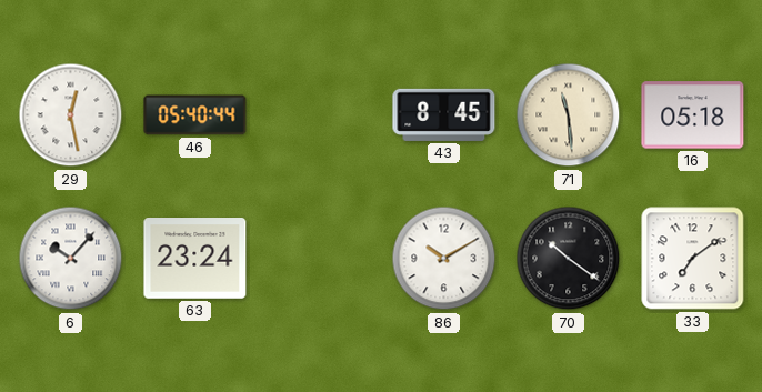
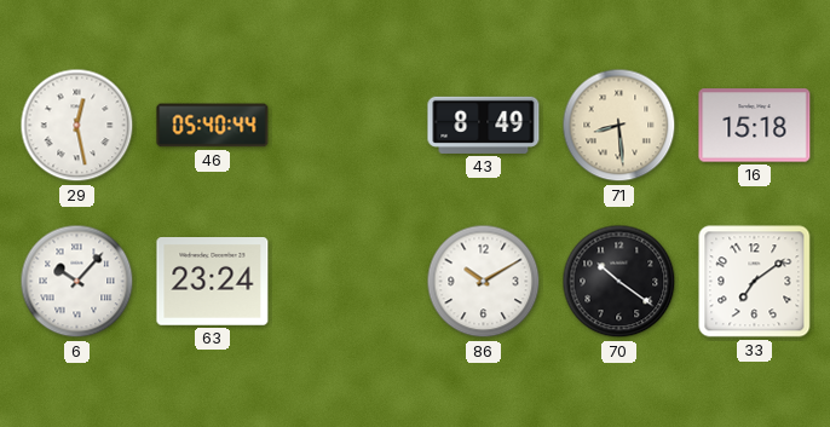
43: 8:45 -> 8:49 (484, 125)
71: 11:29 -> 8:29 (619, 126)
16: 05:18 -> 15:18 (755, 126)
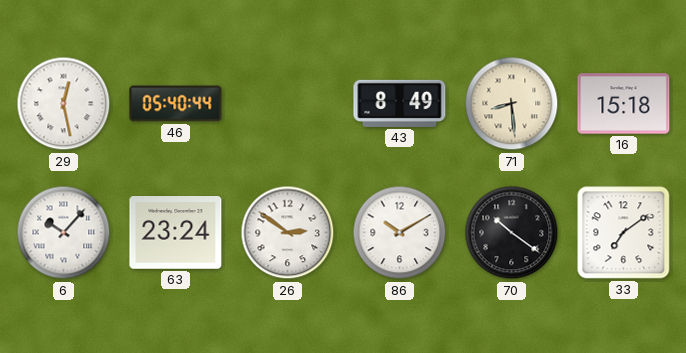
26: none -> 2:51 (288, 233)
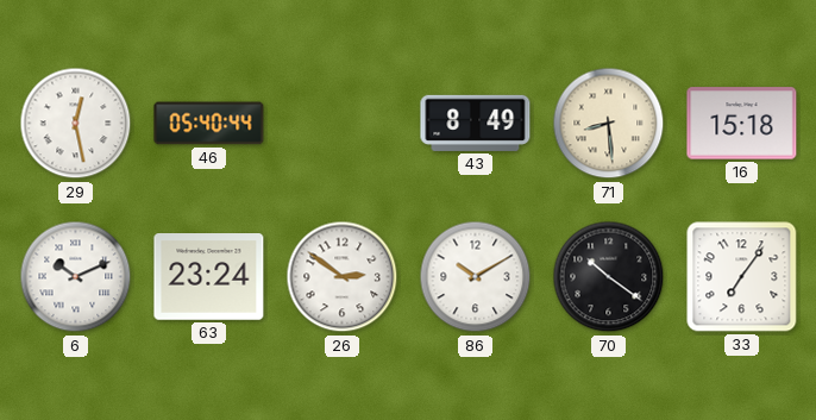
6: 10:07 -> 10:11 (76, 277)
33: 7:09 -> 7:06 (742, 277)
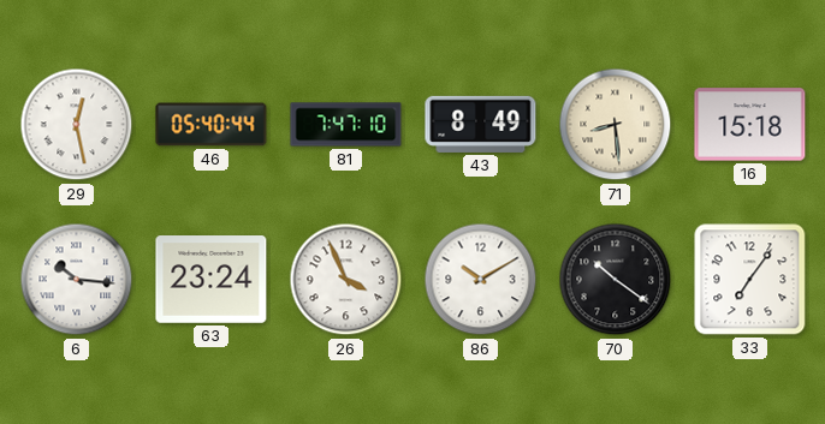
81: none -> 7:47 (346, 125)
6: 10:11 -> 10:16 (77, 280)
26: 2:51 -> 3:56 (346, 280)
